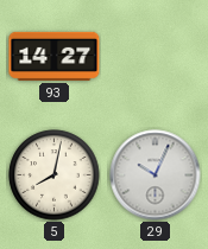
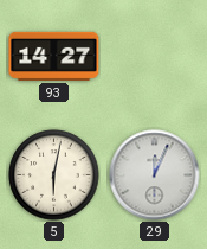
5: 8:02 -> 6:02 (54, 175)
29: 10:04 -> 12:04 (155, 175)
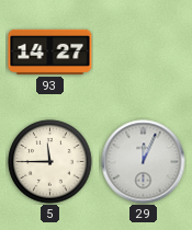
5: 6:02 -> 11:45 (50, 162)
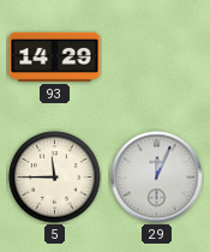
93: 14:27 -> 14:29 (55, 56)
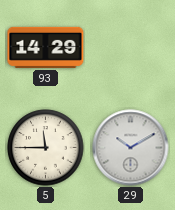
29: 12:04 -> 10:10 (131, 148)
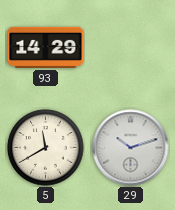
5: 11:45 -> 11:40 (46, 148)
29: 10:10 -> 10:12 (131, 148)
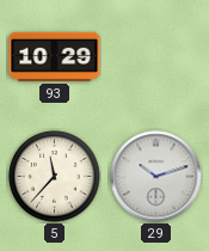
93: 14:29 -> 10:29 (55, 56)
5: 11:40 -> 11:37 (55, 177)
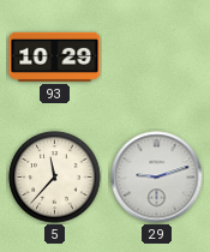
29: 10:12 -> 9:12 (157, 178)
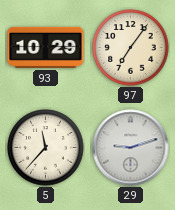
97: none -> 7:06 (131, 48)
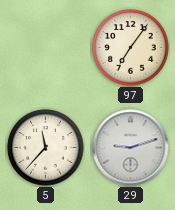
93: 10:29 -> none (46, 47)
